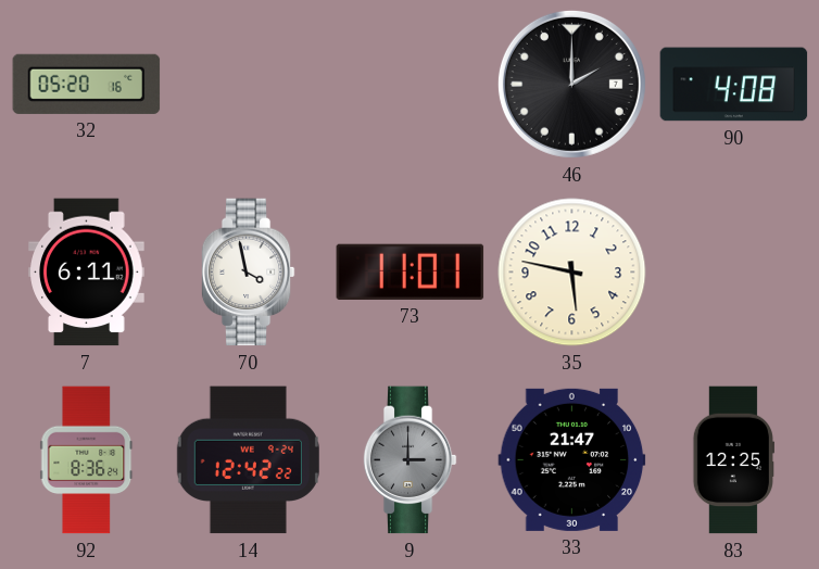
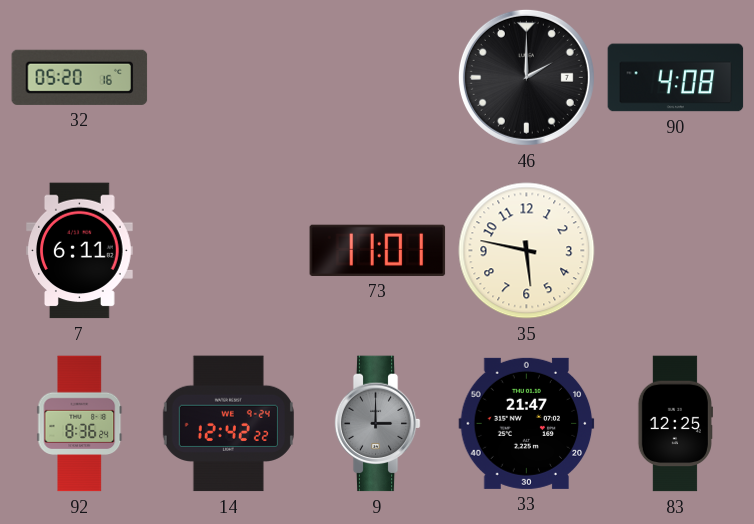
70: 3:58 -> none (248, 273)
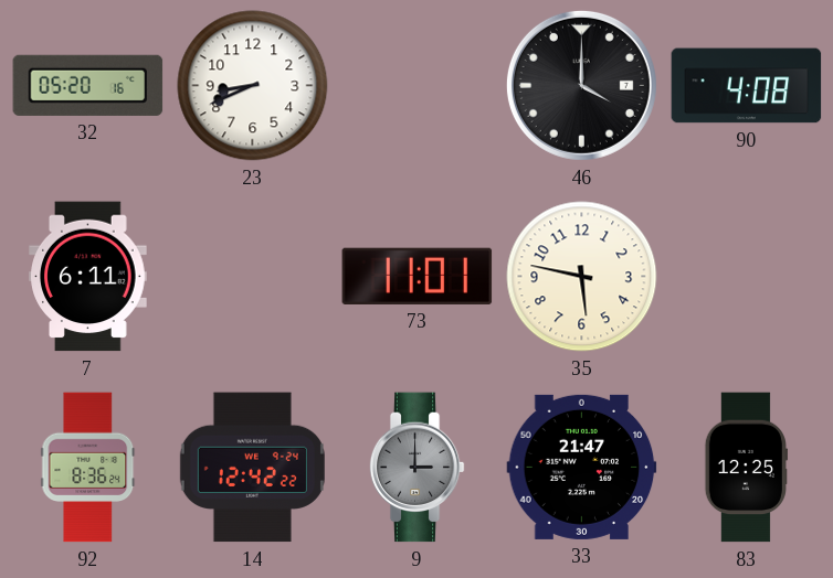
23: none -> 8:41 (253, 86)
46: 2:00 -> 4:00 (581, 85)
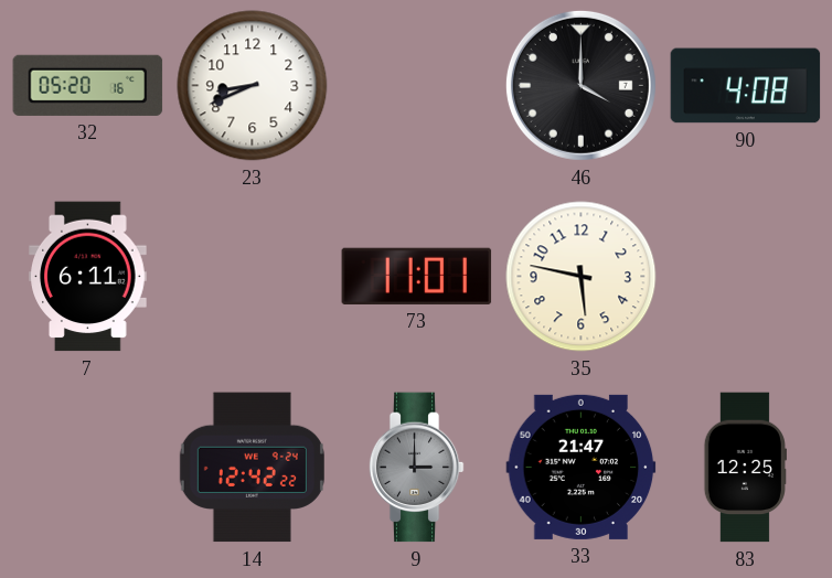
92: 8:36 -> none (88, 468)
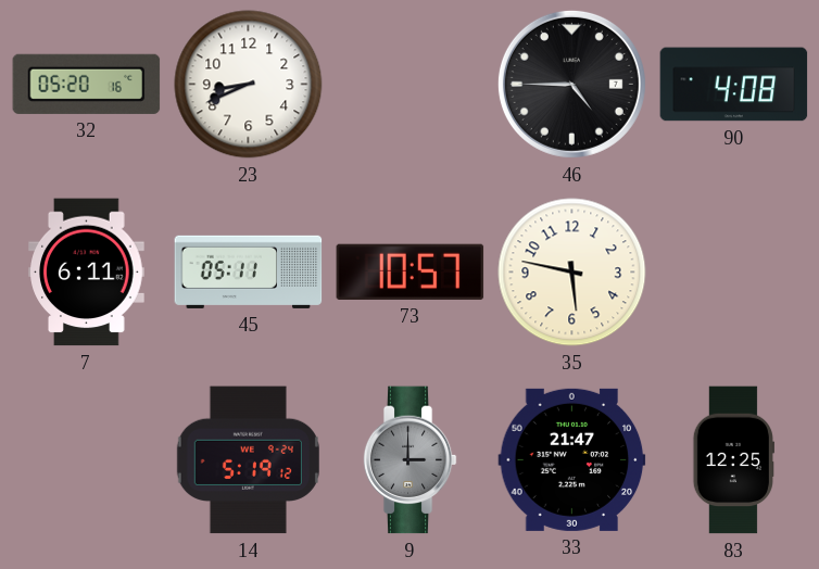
46: 4:00 -> 4:45 (571, 84)
45: none -> 05:11 (249, 271)
73: 11:01 -> 10:57 (411, 271)
14: 12:42 -> 5:19 (248, 460)
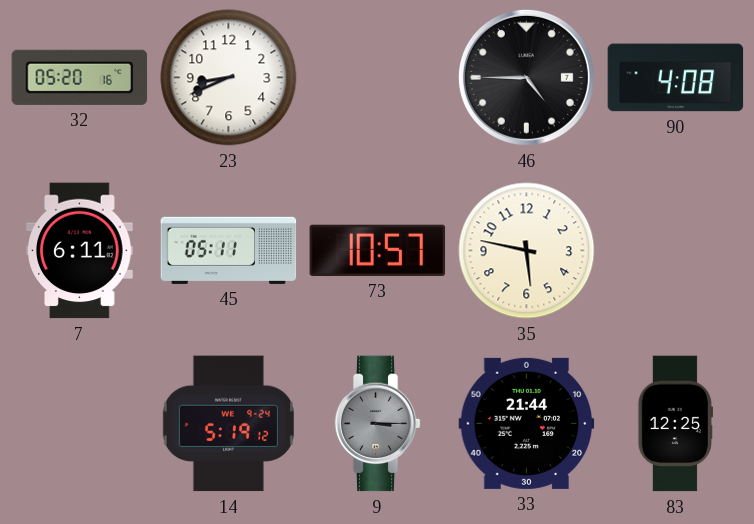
9: 3:00 -> 3:15 (377, 424)
33: 21:47 -> 21:44 (527, 423)
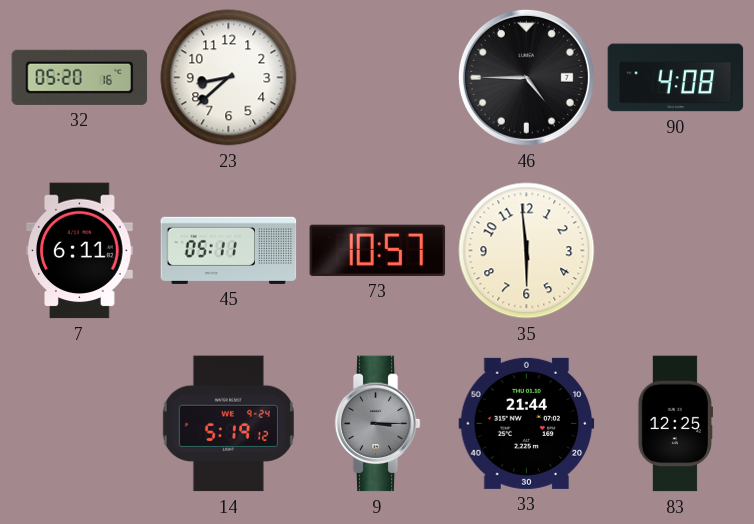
23: 8:41 -> 8:38 (229, 78)
35: 5:47 -> 5:59 (527, 251)
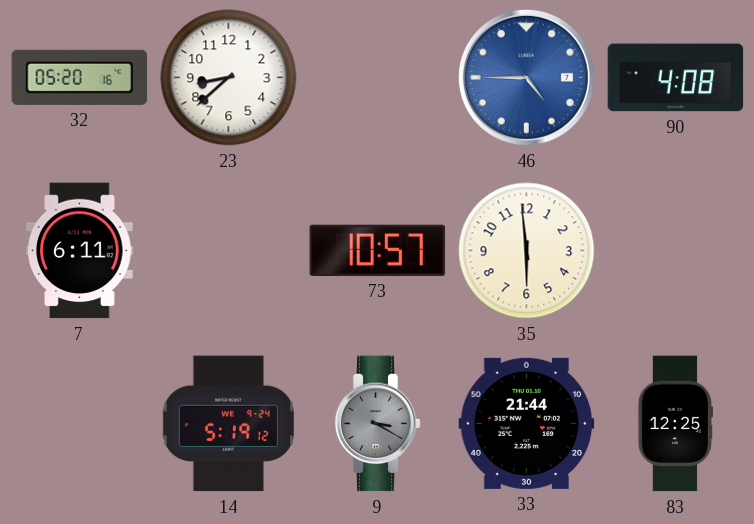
46 dial: black -> blue (526, 77)
45: 05:11 -> none (229, 250)
9: 3:15 -> 3:20 (377, 424)
